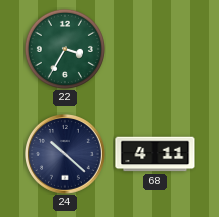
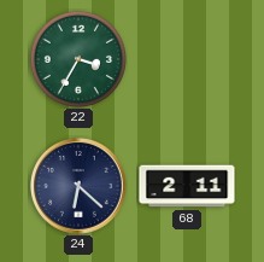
24: 10:22 -> 6:22 (80, 187)
68: 4:11 -> 2:11 (187, 186)
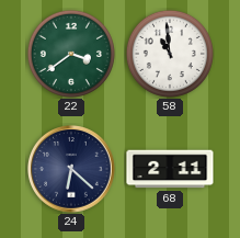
22: 3:35 -> 3:39 (71, 54)
58: none -> 10:59 (170, 54)
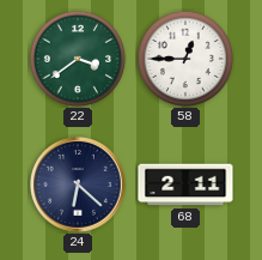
58: 10:59 -> 12:45 (185, 59)
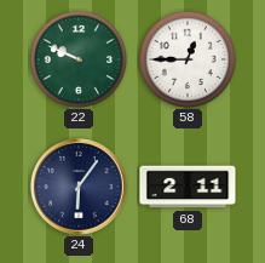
22: 3:39 -> 9:49 (79, 59)
24: 6:22 -> 6:06 (80, 188)
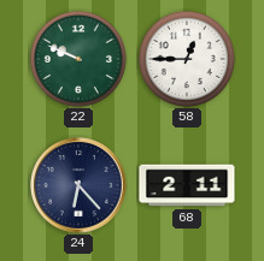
24: 6:06 -> 6:23 (80, 186)
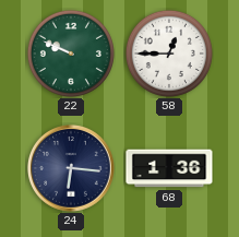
24: 6:23 -> 6:16 (72, 169)
68: 2:11 -> 1:36 (169, 168)
